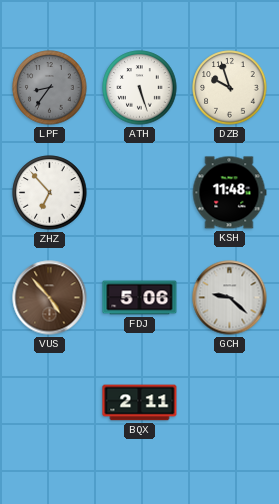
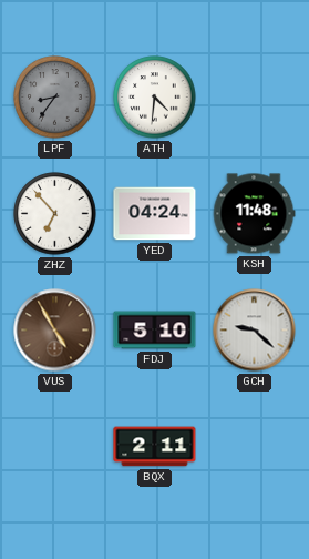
ATH: 5:27 -> 4:31 (155, 98)
DZB: 9:57 -> none (230, 88)
YED: none -> 04:24 (155, 214)
VUS: 4:53 -> 4:55 (55, 331)
FDJ: 5:06 -> 5:10 (155, 331)
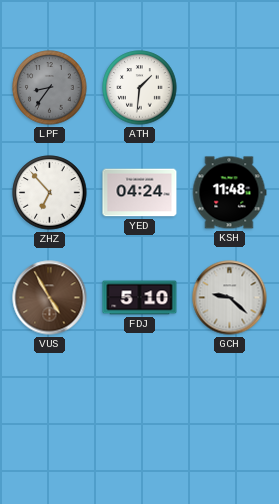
ATH: 4:31 -> 1:31 (140, 88)
BQX: 2:11 -> none (155, 447)
